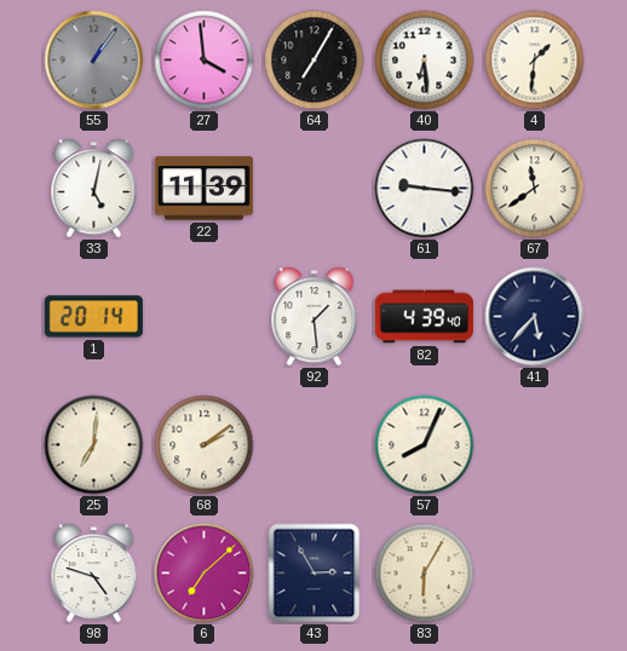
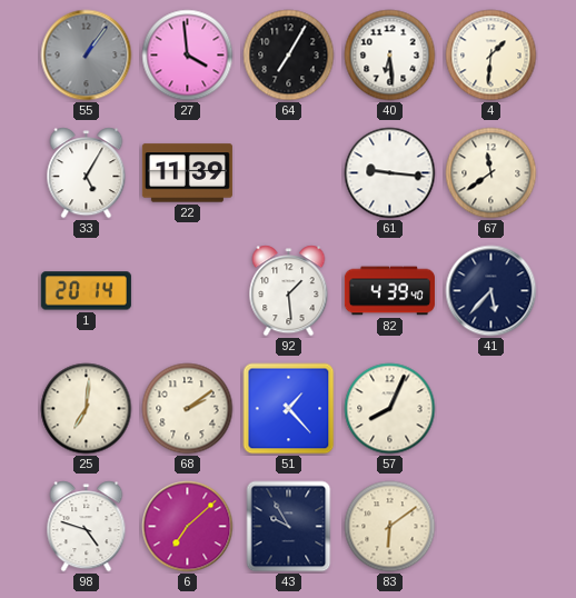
33: 5:02 -> 5:05 (87, 173)
51: none -> 1:23 (289, 409)
43: 2:55 -> 9:55 (289, 527)
83: 6:05 -> 6:09 (390, 527)
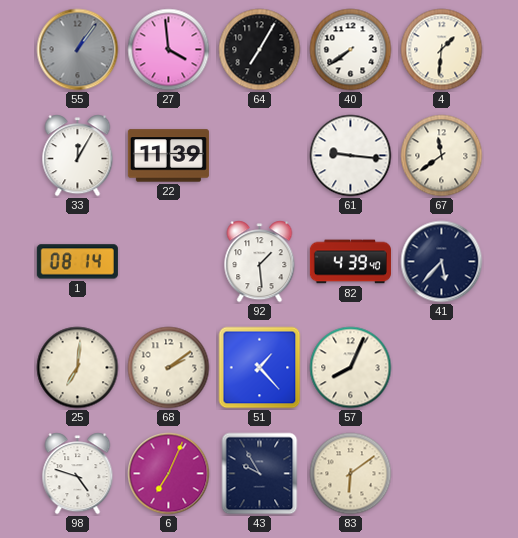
40: 6:29 -> 7:39 (351, 50)
33: 5:05 -> 12:05 (78, 156)
1: 20:14 -> 08:14 (77, 262)
6: 7:08 -> 7:04 (169, 474)
